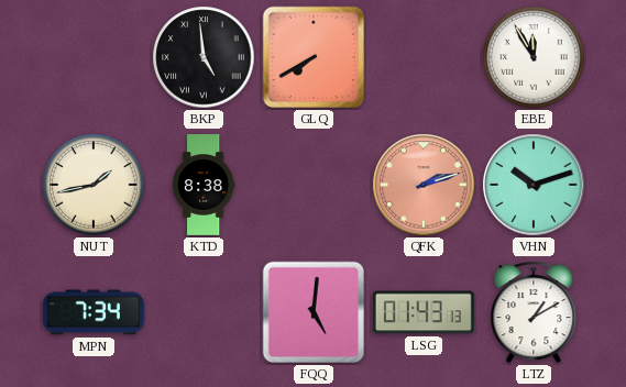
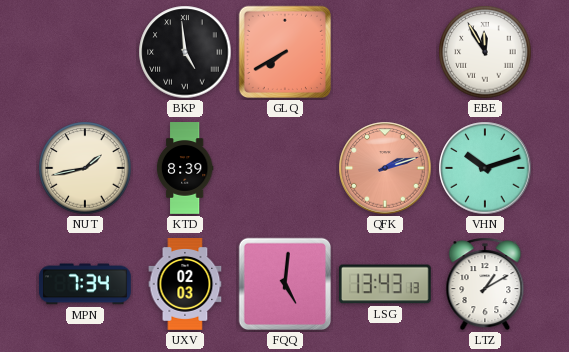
KTD: 8:38 -> 8:39 (185, 168)
UXV: none -> 02:03 (185, 285)
LSG: 01:43 -> 13:43 (385, 284)
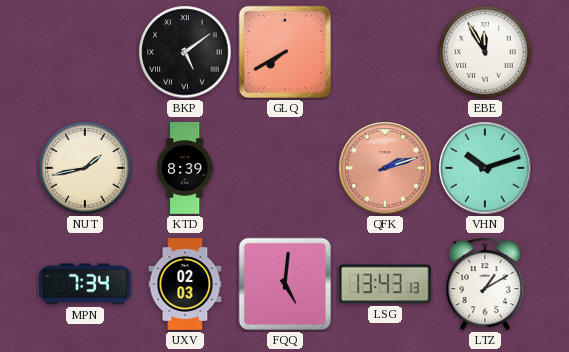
BKP: 4:59 -> 5:09 (185, 52)
